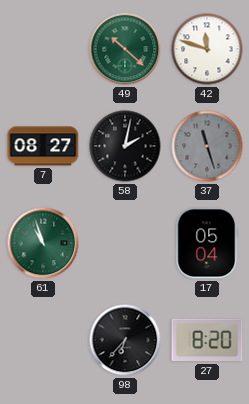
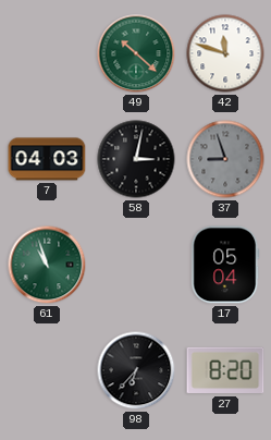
7: 08:27 -> 04:03 (47, 159)
58: 2:02 -> 3:02 (136, 159)
37: 11:27 -> 8:57 (225, 159)
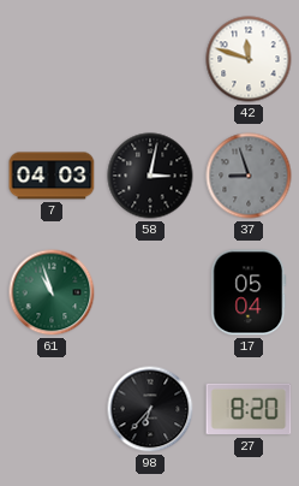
49: 10:22 -> none (136, 53)
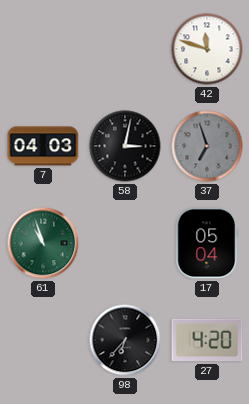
37: 8:57 -> 6:57 (207, 146)
27: 8:20 -> 4:20 (207, 340)
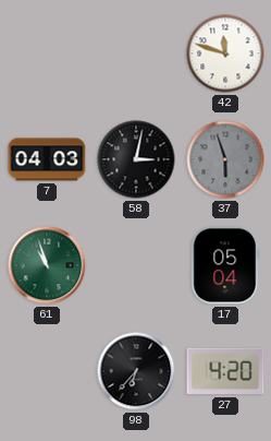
37: 6:57 -> 5:57 (225, 159)
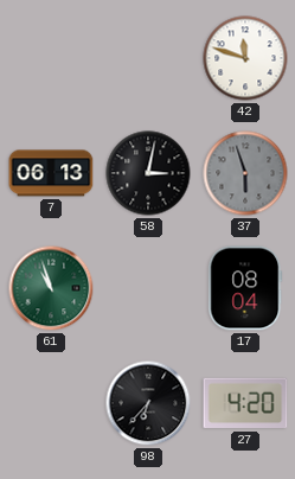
7: 04:03 -> 06:13 (51, 173)
17: 05:04 -> 08:04 (245, 288)
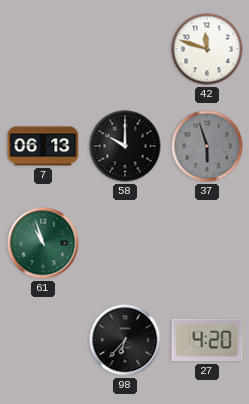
58: 3:02 -> 10:00 (125, 146)
17: 08:04 -> none (245, 288)
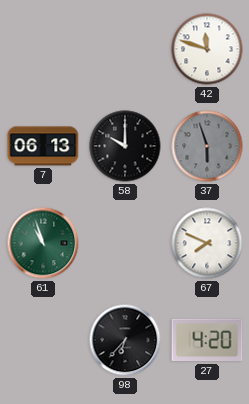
67: none -> 7:49 (207, 243)
